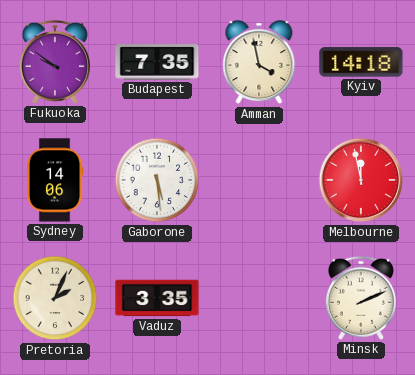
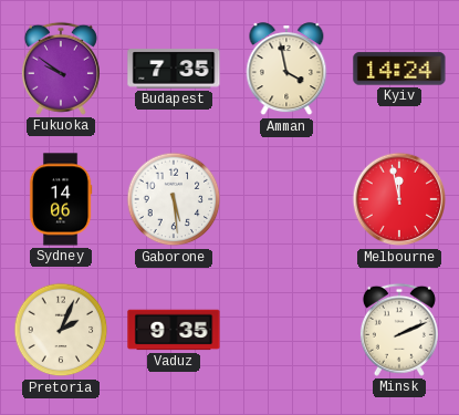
Kyiv: 14:18 -> 14:24 (399, 69)
Vaduz: 3:35 -> 9:35 (174, 330)
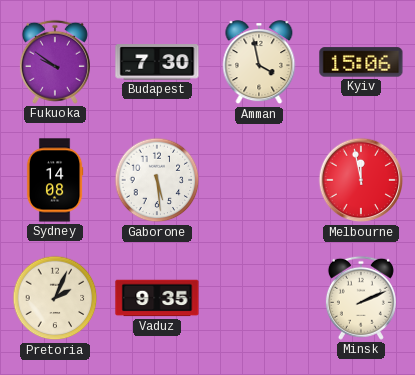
Budapest: 7:35 -> 7:30 (157, 62)
Kyiv: 14:24 -> 15:06 (361, 62)
Sydney: 14:06 -> 14:08 (55, 180)
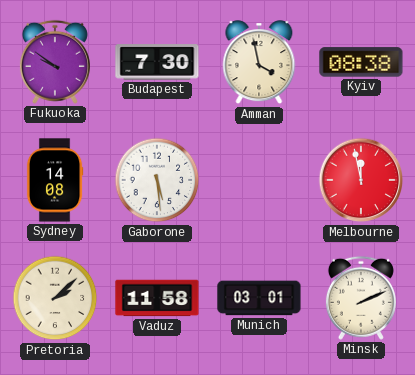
Kyiv: 15:06 -> 08:38 (361, 62)
Pretoria: 2:04 -> 2:08 (55, 298)
Vaduz: 9:35 -> 11:58 (157, 298)
Munich: none -> 03:01 (259, 298)
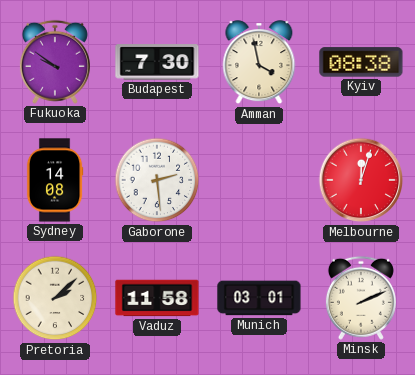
Gaborone: 5:29 -> 2:29 (157, 180)
Melbourne: 11:58 -> 12:03 (361, 180)
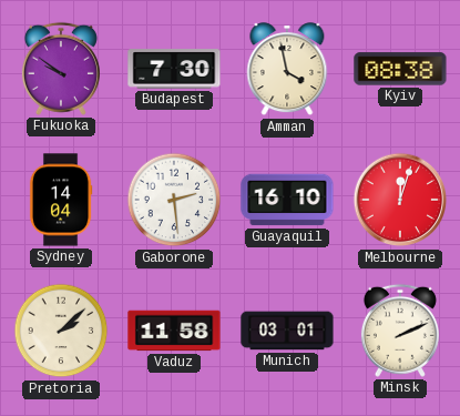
Sydney: 14:08 -> 14:04 (61, 200)
Guayaquil: none -> 16:10 (287, 200)
